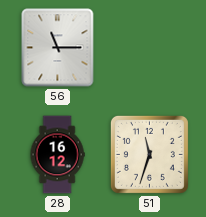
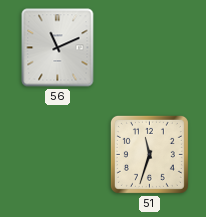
56: 11:15 -> 11:11 (58, 48)
28: 16:12 -> none (57, 155)
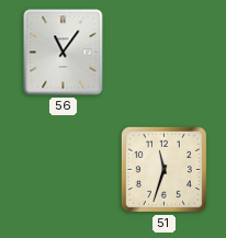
56: 11:11 -> 11:06 (64, 53)
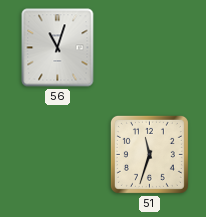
56: 11:06 -> 11:03 (58, 48)
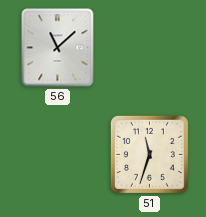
56: 11:03 -> 11:08 (58, 48)
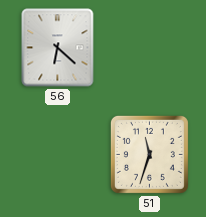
56: 11:08 -> 6:22 (58, 48)
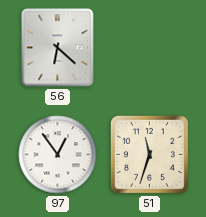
97: none -> 12:54 (58, 155)
